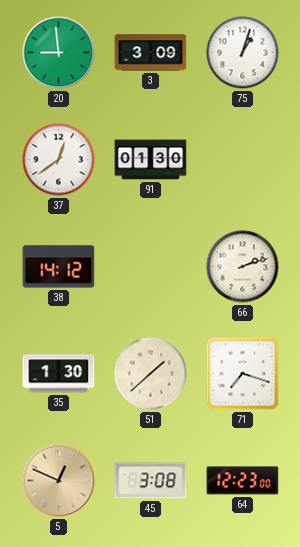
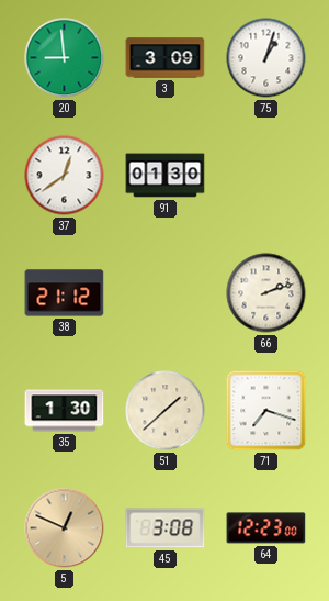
38: 14:12 -> 21:12 (65, 293)
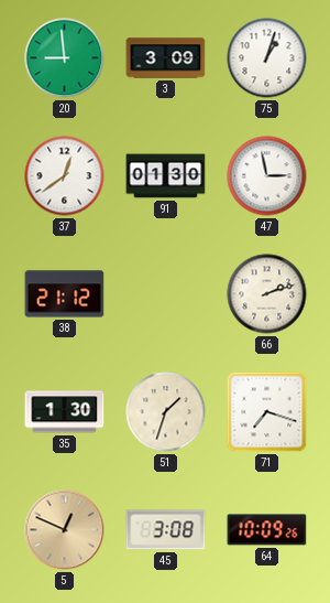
47: none -> 2:58 (267, 176)
51: 1:38 -> 1:33 (166, 412)
64: 12:23 -> 10:09 (267, 530)
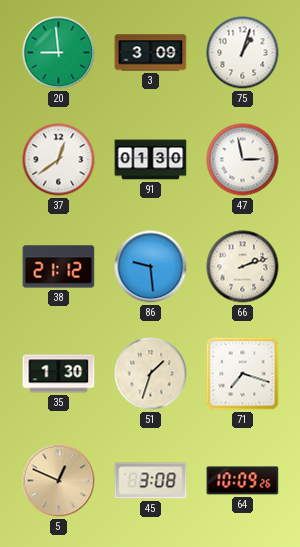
86: none -> 9:29 (151, 267)
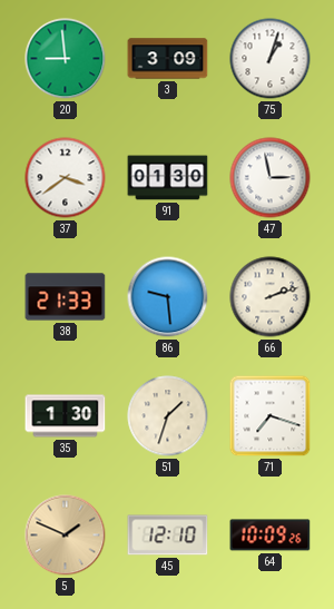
37: 12:39 -> 3:39 (66, 178)
38: 21:12 -> 21:33 (66, 297)
5: 12:49 -> 1:49 (66, 536)
45: 3:08 -> 12:10 (168, 536)
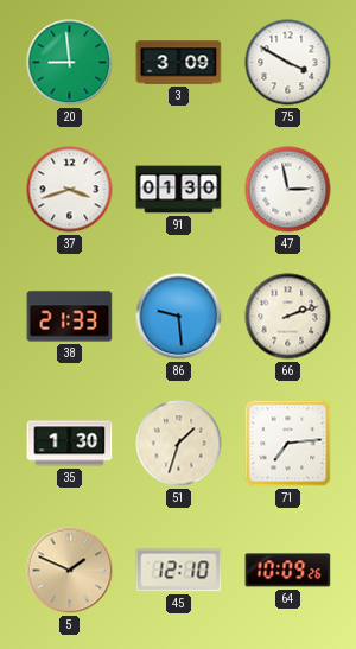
75: 1:03 -> 3:50 (288, 63)
37: 3:39 -> 3:42 (70, 190)
71: 7:18 -> 7:14 (288, 444)
